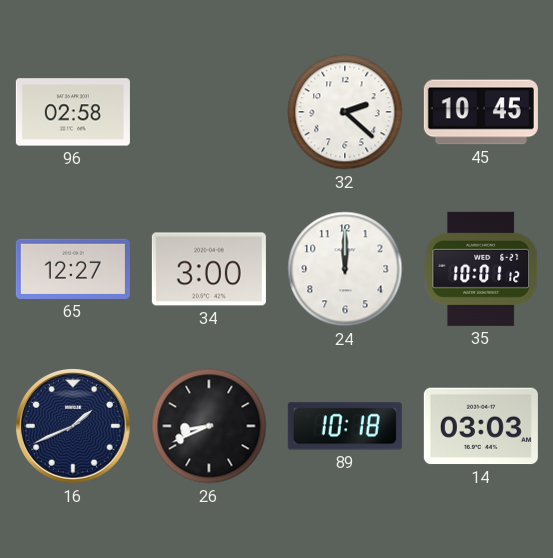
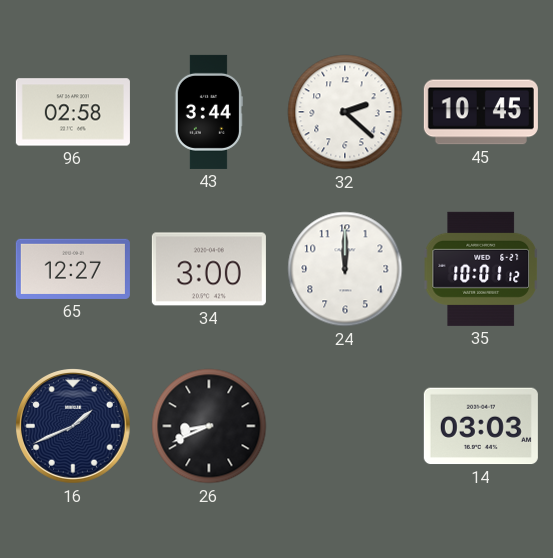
43: none -> 3:44 (209, 112)
89: 10:18 -> none (345, 426)
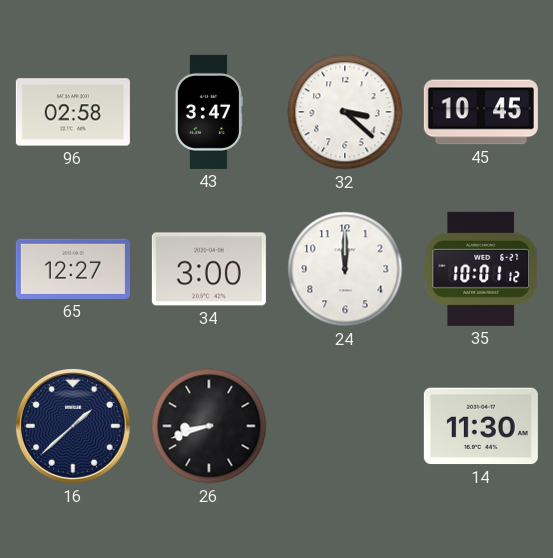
43: 3:44 -> 3:47 (209, 112)
32: 2:22 -> 3:22 (345, 112)
16: 1:41 -> 1:38 (74, 427)
26: 8:41 -> 8:42 (209, 426)
14: 03:03 -> 11:30 (481, 426)
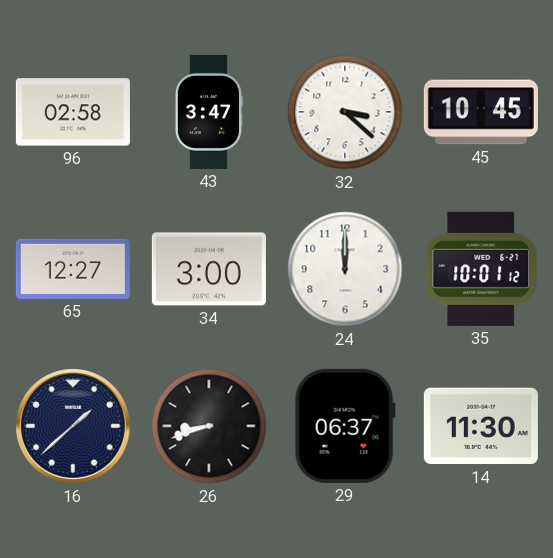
29: none -> 06:37 (345, 426)
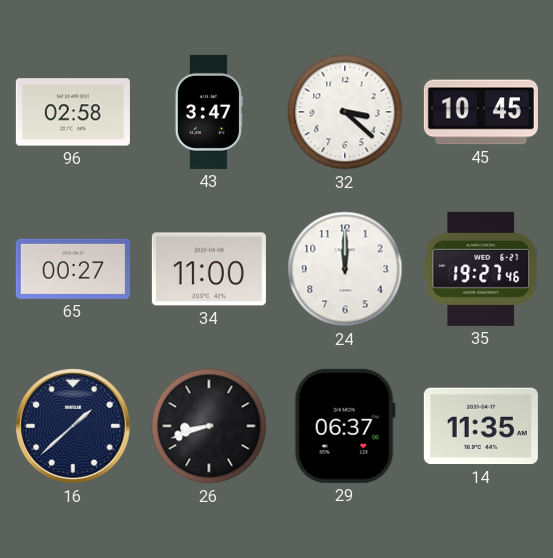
65: 12:27 -> 00:27 (73, 269)
34: 3:00 -> 11:00 (209, 269)
35: 10:01 -> 19:27 (481, 269)
14: 11:30 -> 11:35 (481, 426)
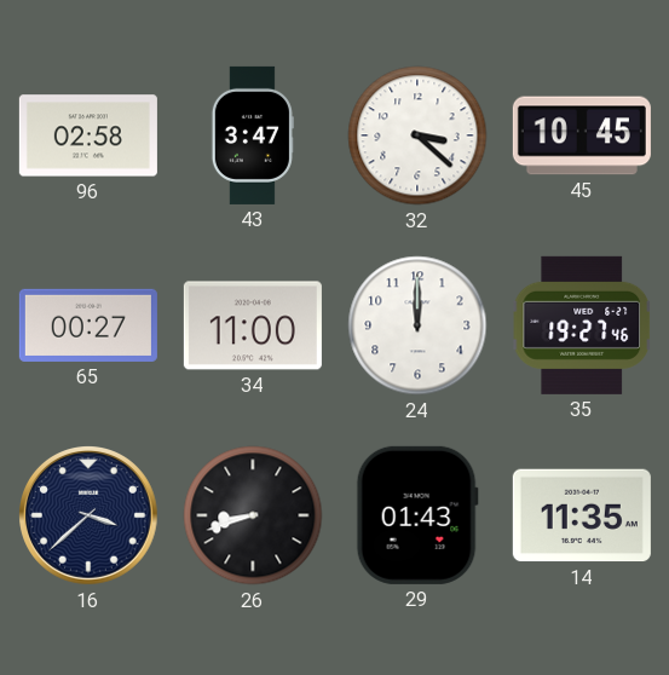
16: 1:38 -> 3:38 (90, 517)
29: 06:37 -> 01:43 (417, 515)
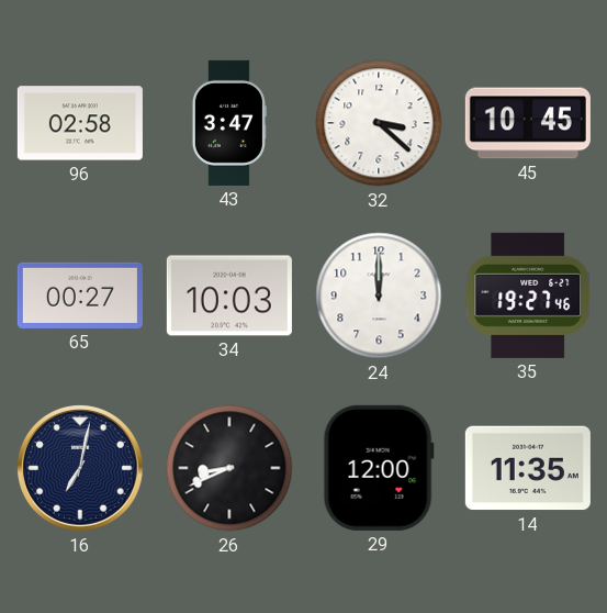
34: 11:00 -> 10:03 (229, 296)
16: 3:38 -> 7:02 (81, 469)
26: 8:42 -> 8:41 (229, 468)
29: 01:43 -> 12:00 (379, 468)
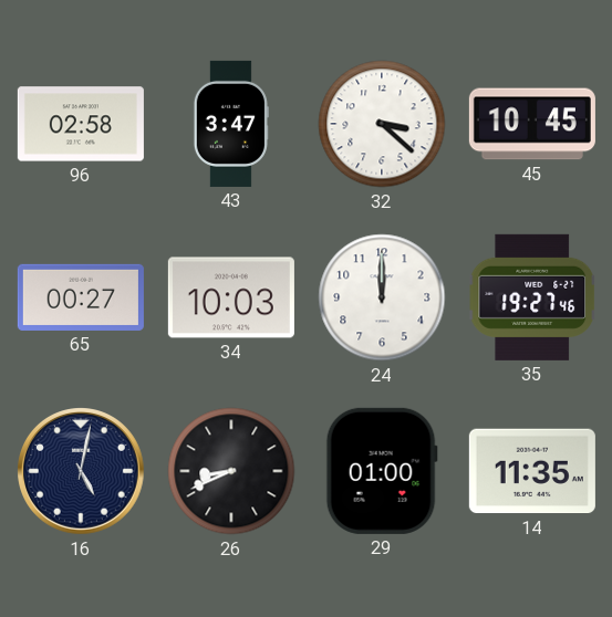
16: 7:02 -> 5:02 (82, 472)
29: 12:00 -> 01:00 (382, 471)
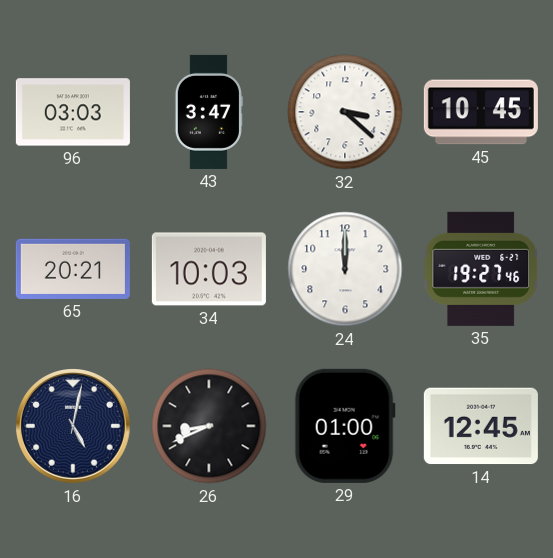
96: 02:58 -> 03:03 (73, 112)
65: 00:27 -> 20:21 (73, 269)
14: 11:35 -> 12:45 (481, 426)
